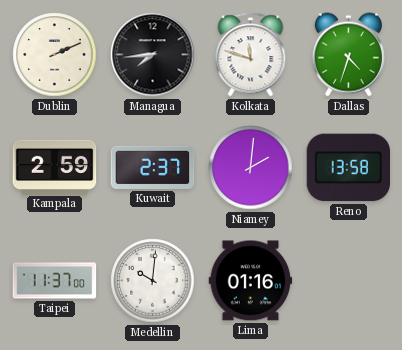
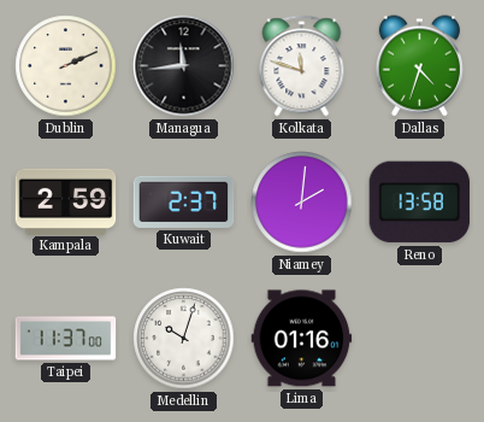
Managua: 7:44 -> 11:44 (184, 66)
Medellin: 10:01 -> 10:03 (184, 339)
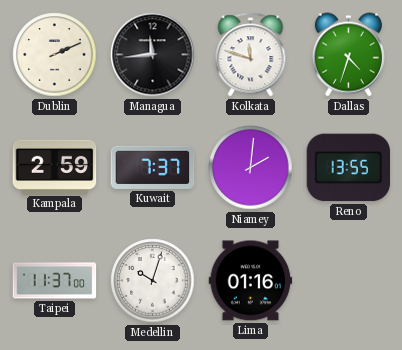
Kuwait: 2:37 -> 7:37 (153, 167)
Reno: 13:58 -> 13:55 (349, 168)
